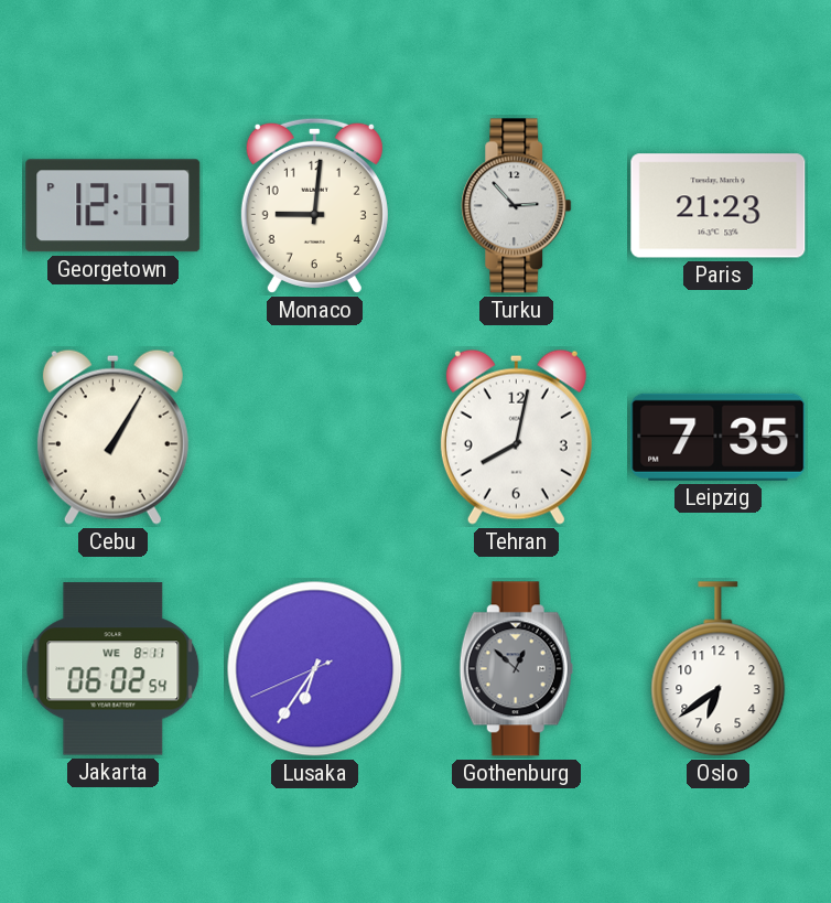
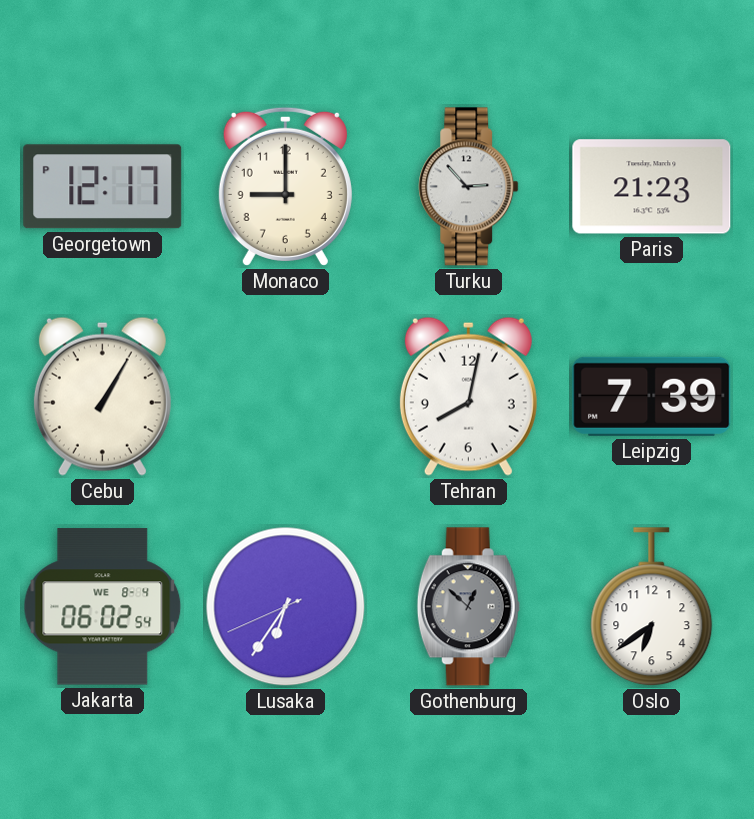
Monaco: 9:01 -> 9:00 (285, 186)
Leipzig: 7:35 -> 7:39 (652, 396)
Jakarta date: WE 8-11 -> WE 8-4 (103, 607)
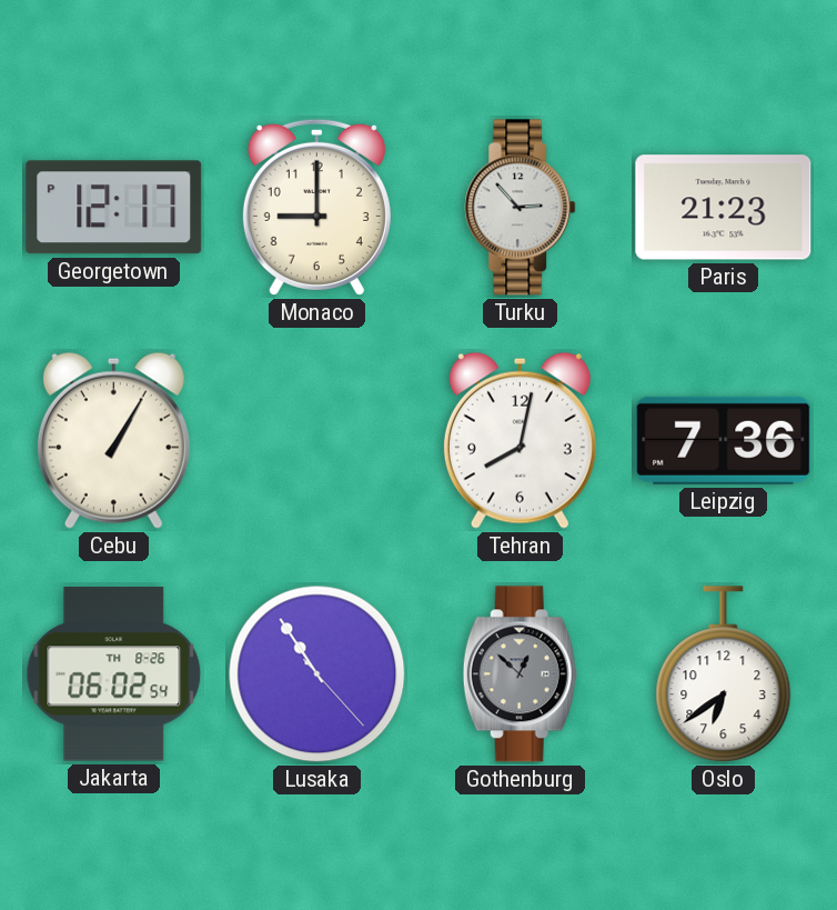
Leipzig: 7:39 -> 7:36 (724, 440)
Jakarta date: WE 8-4 -> TH 8-26 (114, 674)
Lusaka: 6:35 -> 10:54 (317, 674)
